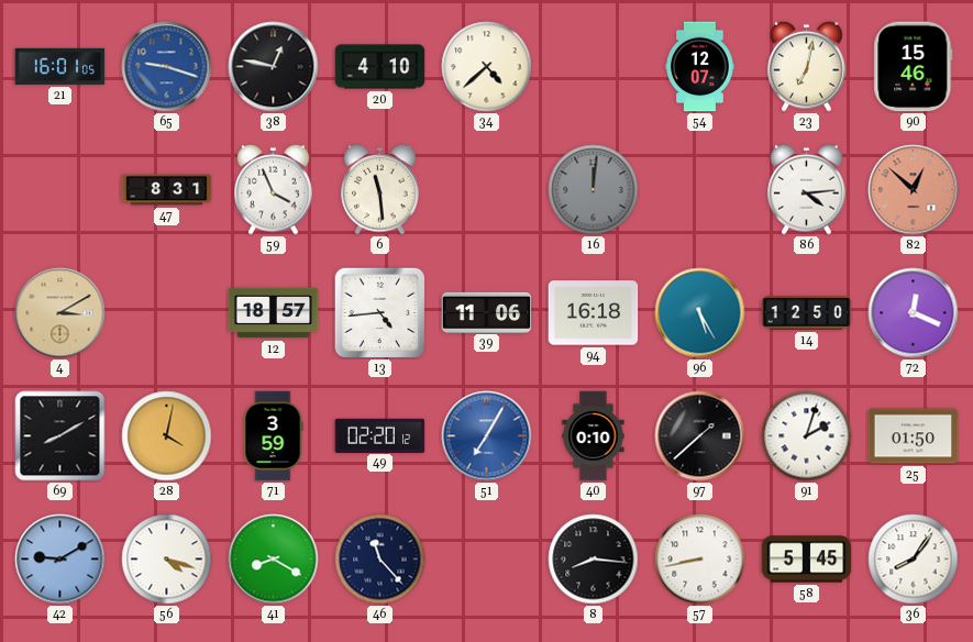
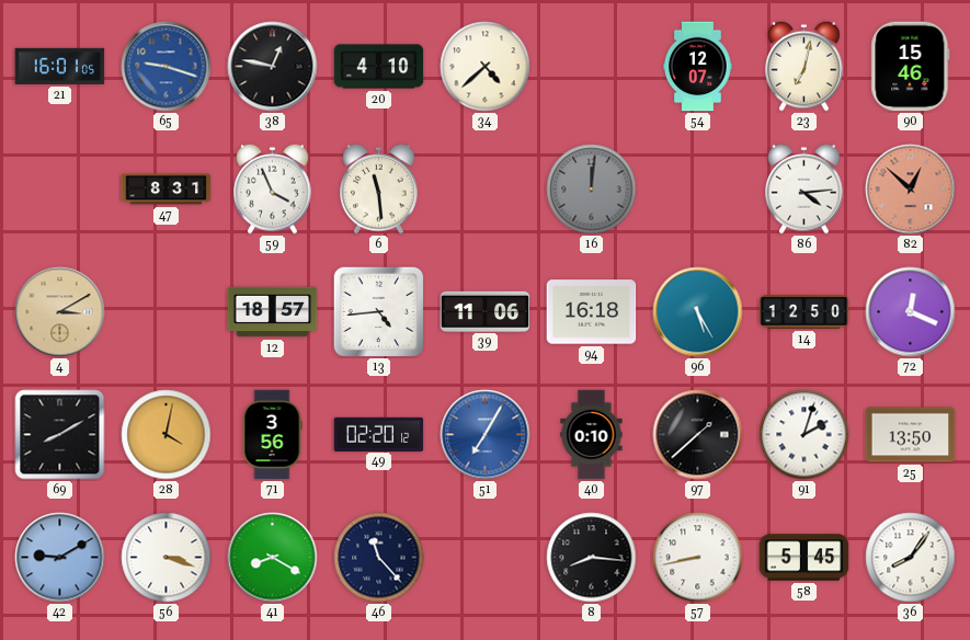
71: 3:59 -> 3:56 (272, 435)
25: 01:50 -> 13:50 (911, 435)
56: 4:18 -> 3:18 (167, 558)
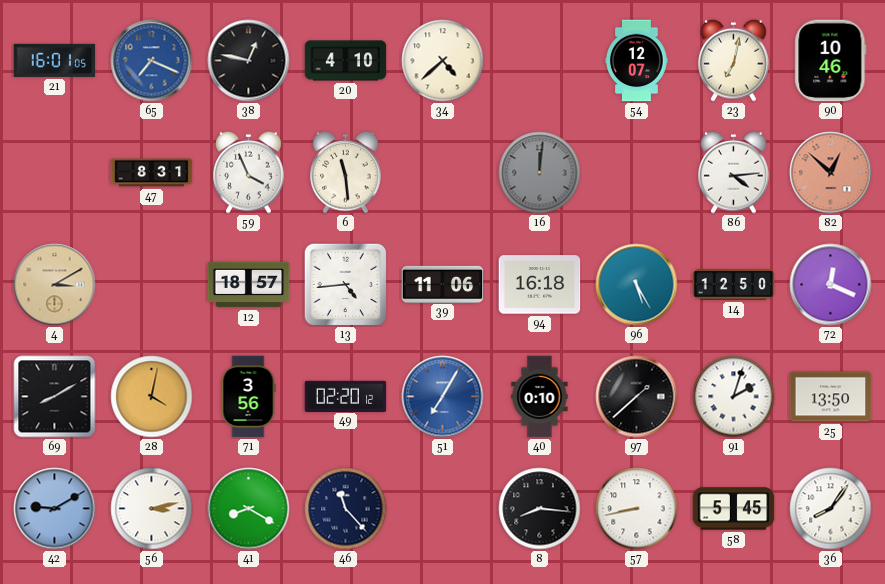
65: 9:18 -> 7:19 (152, 61)
90: 15:46 -> 10:46 (831, 61)
56: 3:18 -> 3:13 (152, 509)
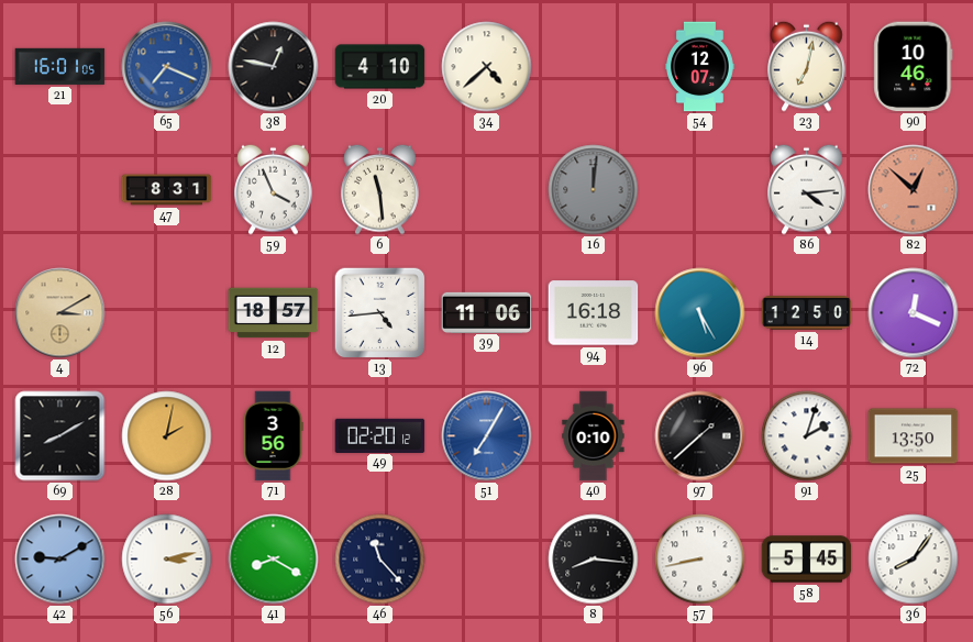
28: 4:02 -> 2:02 (167, 436)
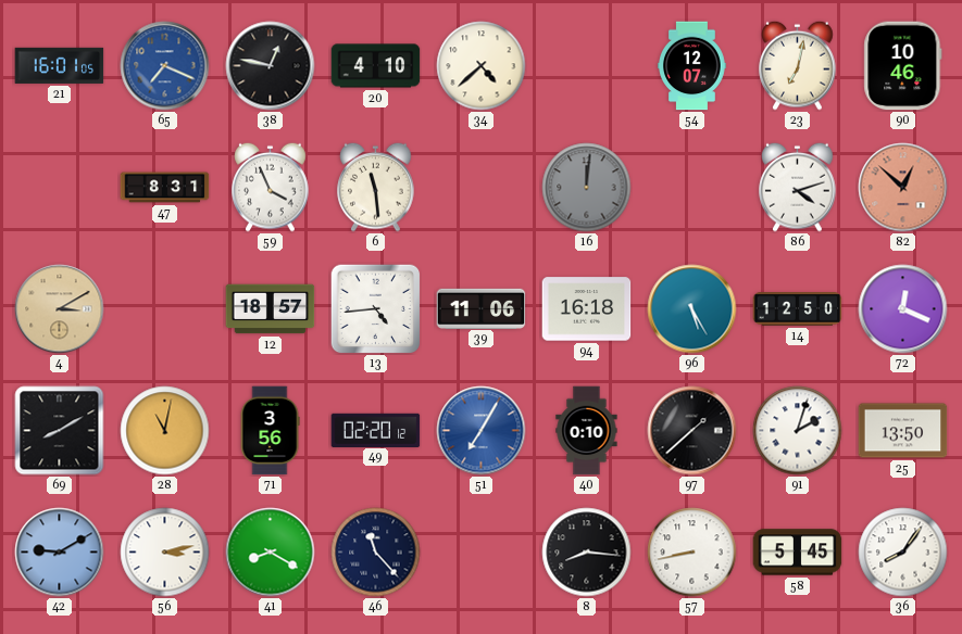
86: 4:14 -> 4:12 (798, 187)
28: 2:02 -> 11:02 (165, 431)
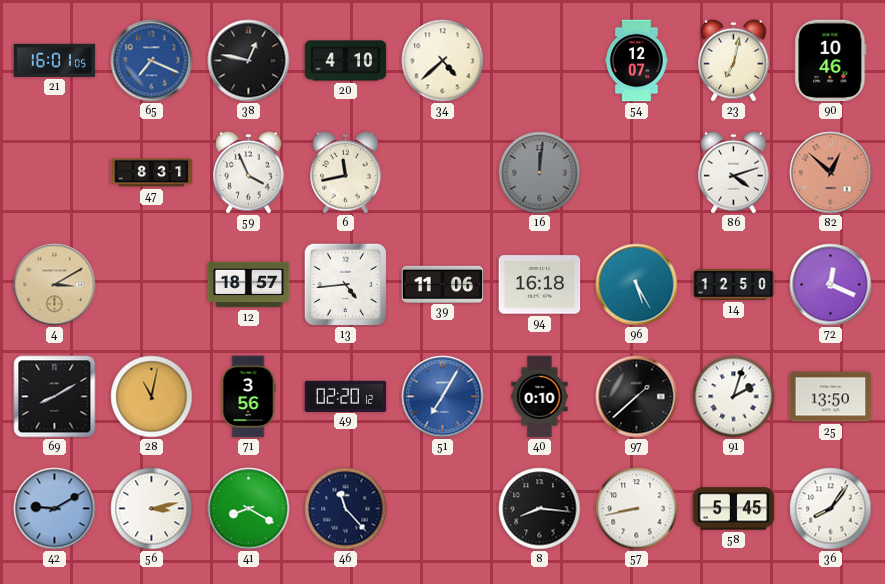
6: 11:29 -> 11:43 (346, 172)
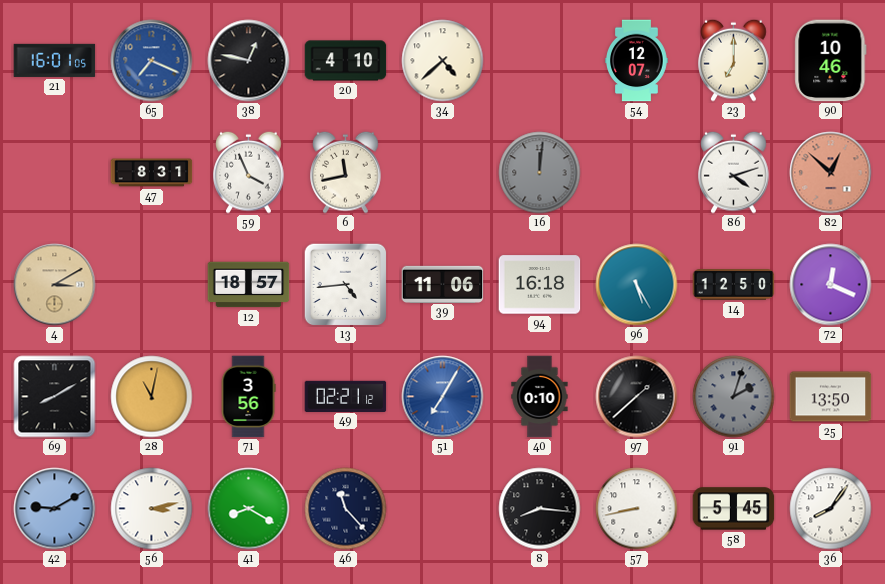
23: 7:02 -> 7:00 (734, 60)
49: 02:20 -> 02:21 (346, 396)
91 dial: white -> grey (734, 397)
